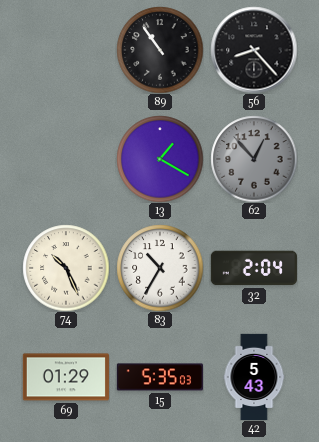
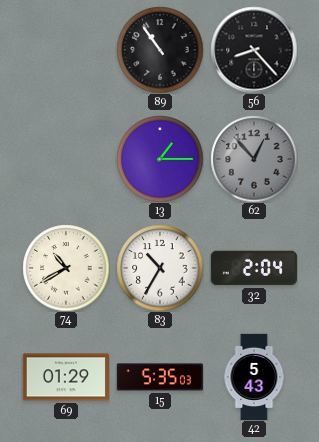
13: 1:20 -> 1:15 (160, 159)
74: 10:26 -> 10:40 (66, 268)
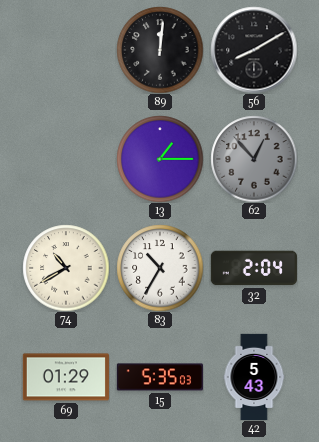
89: 10:54 -> 12:01 (160, 50)
56: 8:23 -> 8:10 (254, 50)
